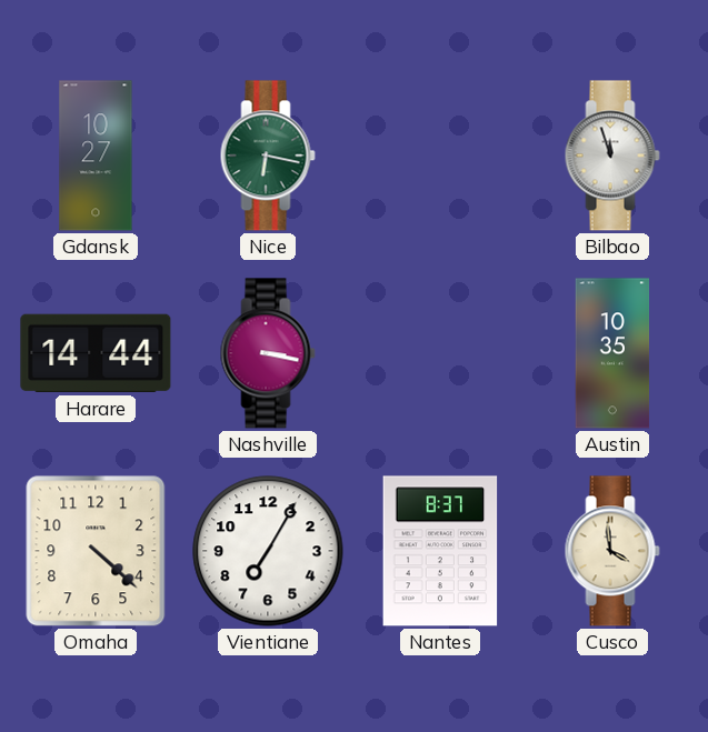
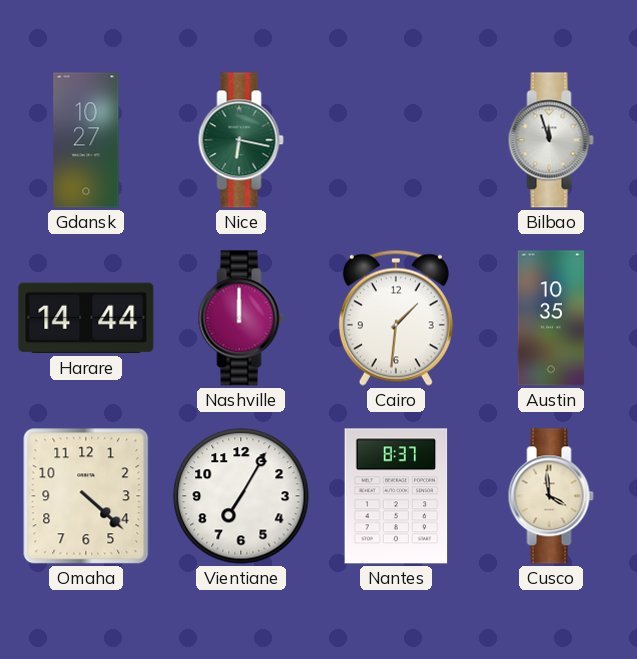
Nashville: 3:17 -> 12:00 (241, 318)
Cairo: none -> 1:31 (396, 318)
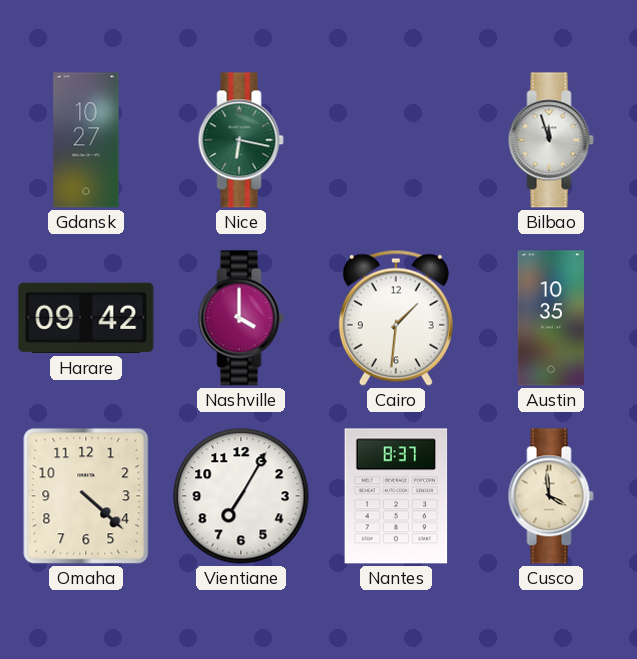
Harare: 14:44 -> 09:42 (86, 318)
Nashville: 12:00 -> 4:00 (241, 318)
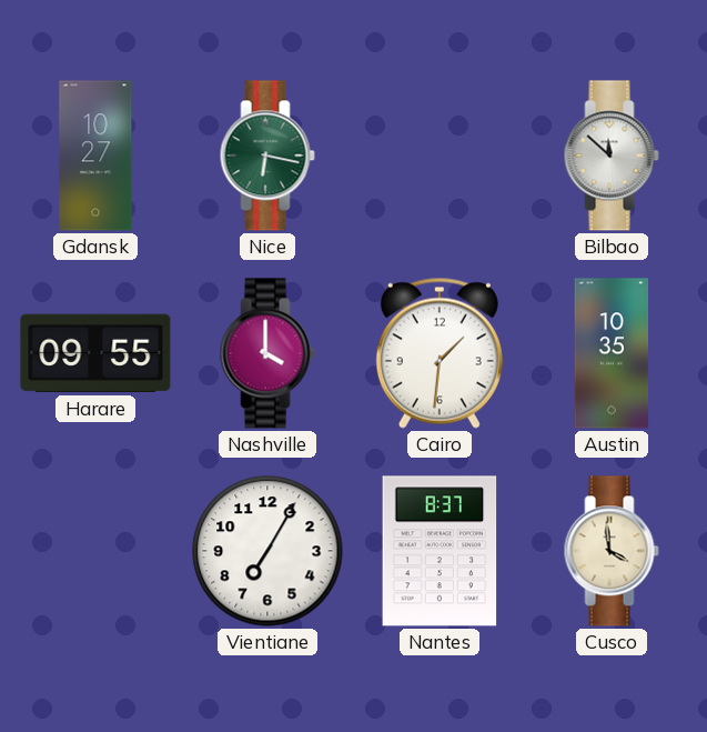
Bilbao: 11:57 -> 11:52 (612, 156)
Harare: 09:42 -> 09:55 (95, 353)
Omaha: 4:22 -> none (86, 496)
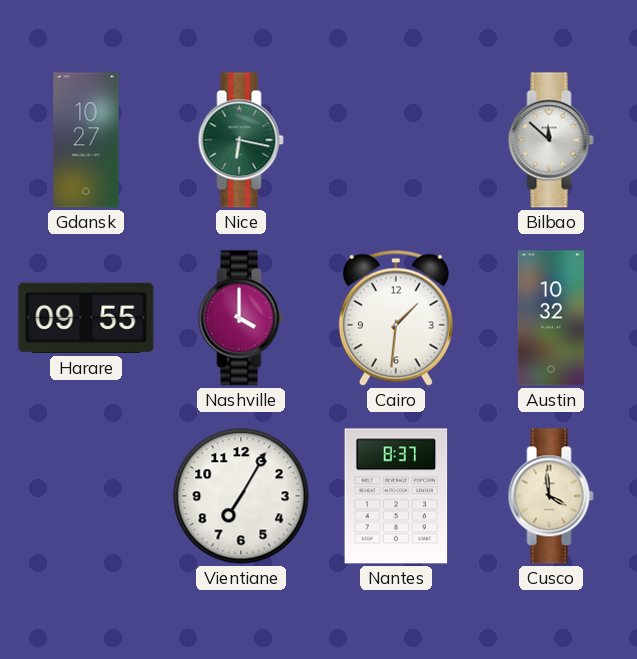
Austin: 10:35 -> 10:32 (551, 318)
